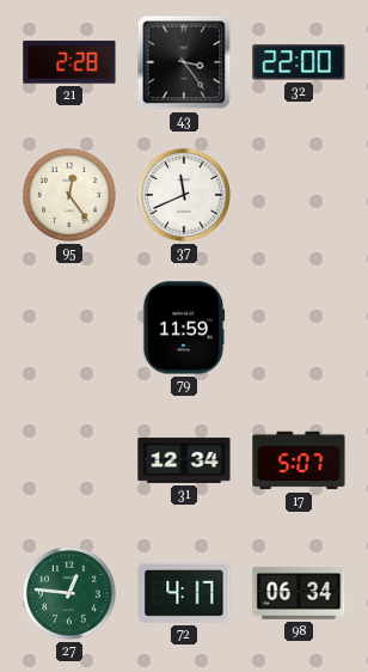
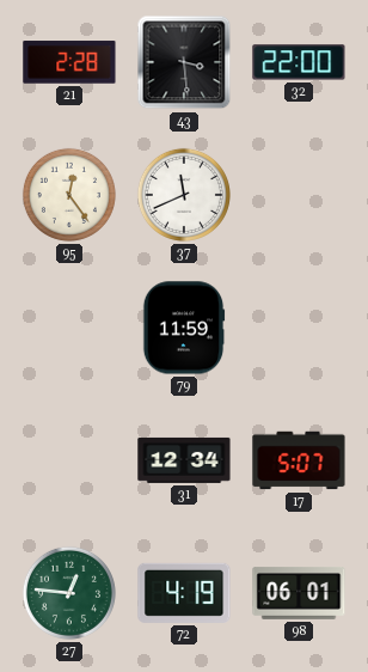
43: 3:24 -> 3:29 (184, 62)
72: 4:17 -> 4:19 (184, 593)
98: 06:34 -> 06:01 (299, 594)
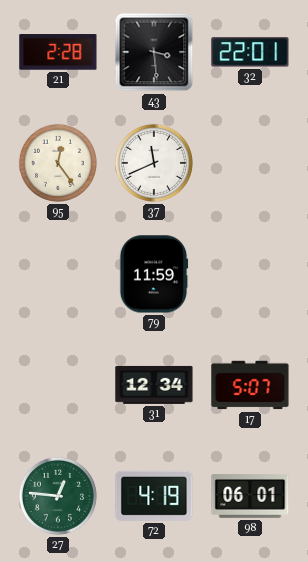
32: 22:00 -> 22:01 (250, 52)
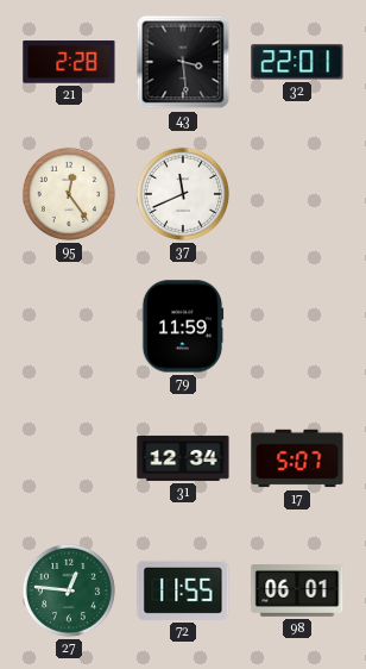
72: 4:19 -> 11:55 (183, 590)
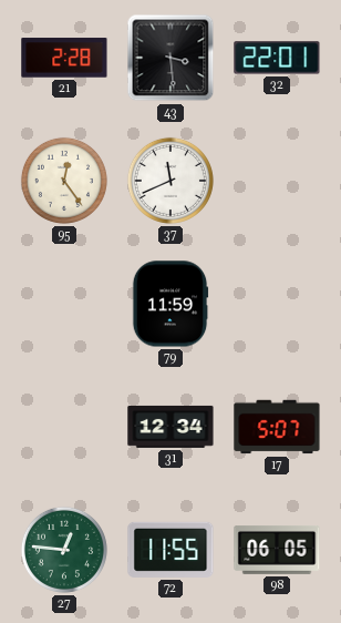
98: 06:01 -> 06:05 (277, 551)
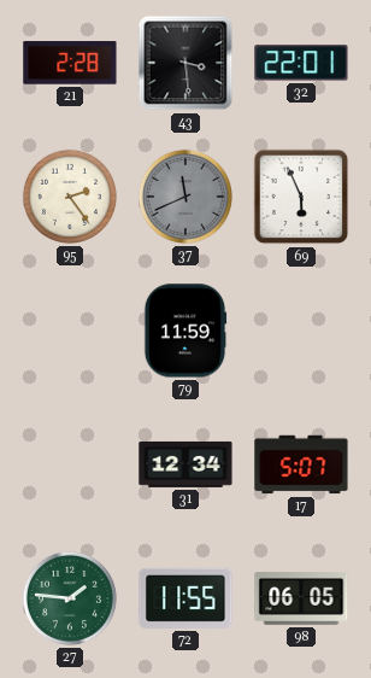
95: 12:24 -> 2:24 (70, 197)
37 dial: white -> grey (185, 197)
69: none -> 5:56 (301, 197)
27: 12:46 -> 1:46 (70, 598)
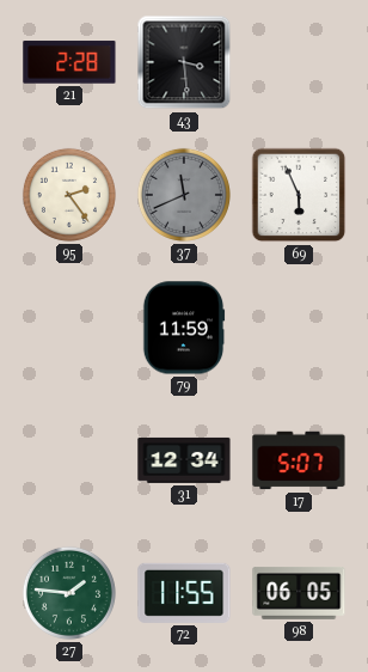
32: 22:01 -> none (301, 63)
